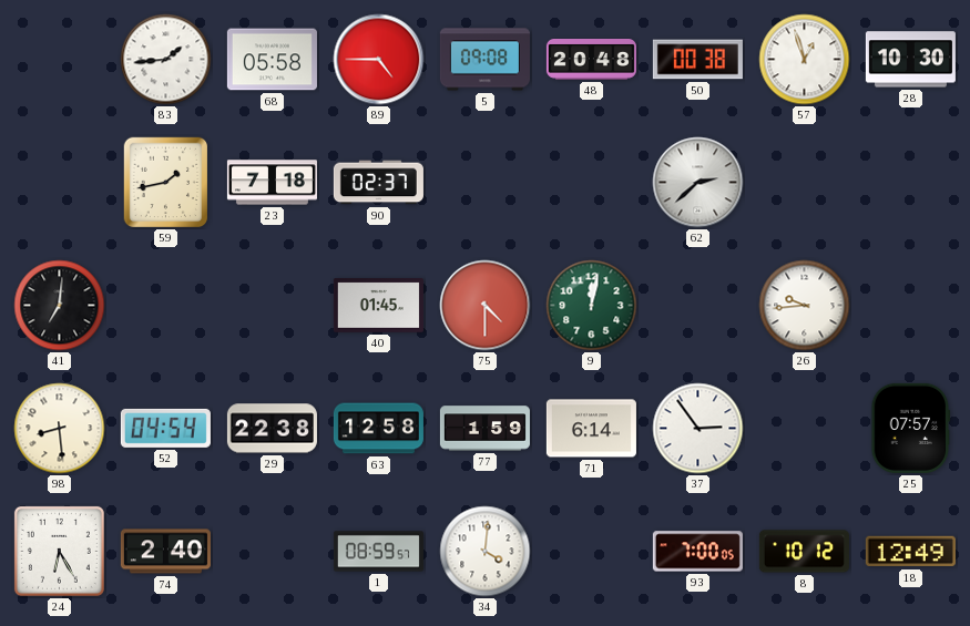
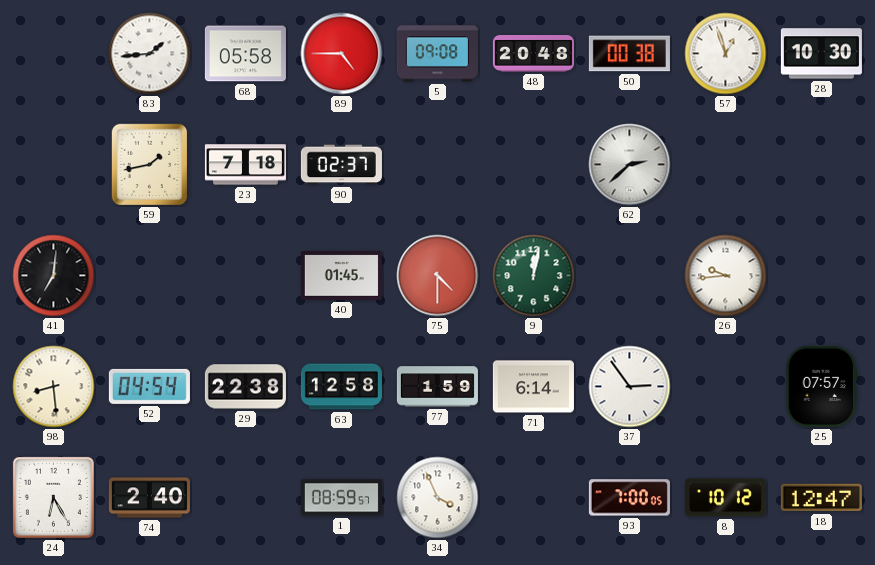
34: 4:01 -> 3:56 (438, 498)
18: 12:49 -> 12:47 (821, 498)
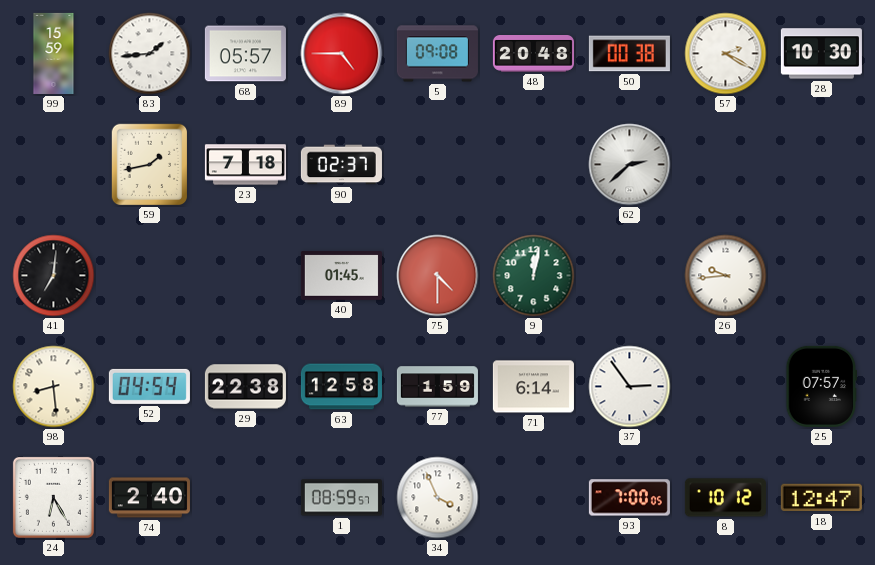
99: none -> 15:59 (54, 53)
68: 05:58 -> 05:57 (245, 54)
57: 12:57 -> 2:20 (726, 54)
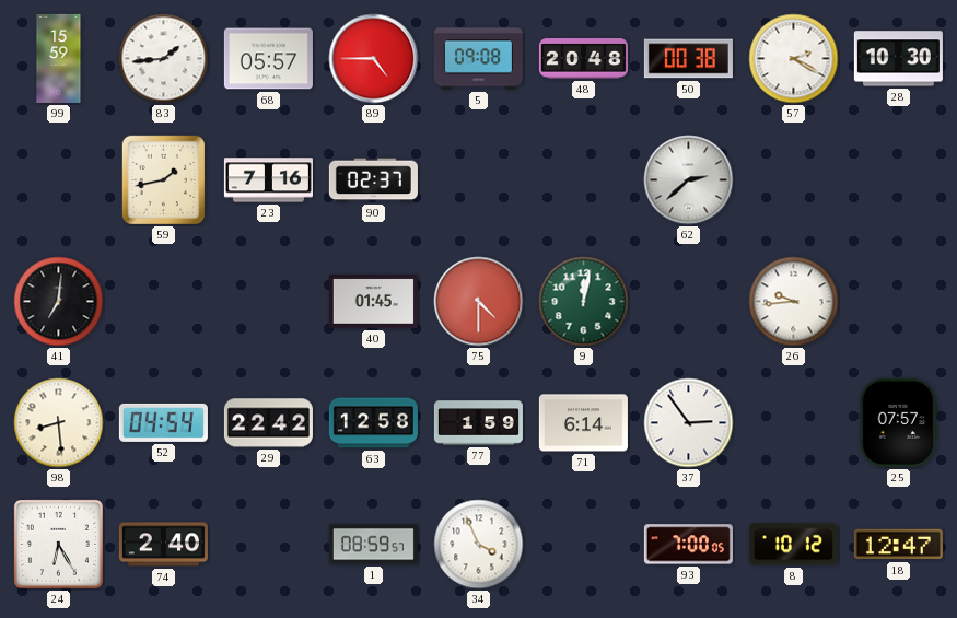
23: 7:18 -> 7:16 (268, 180)
29: 22:38 -> 22:42 (268, 423)
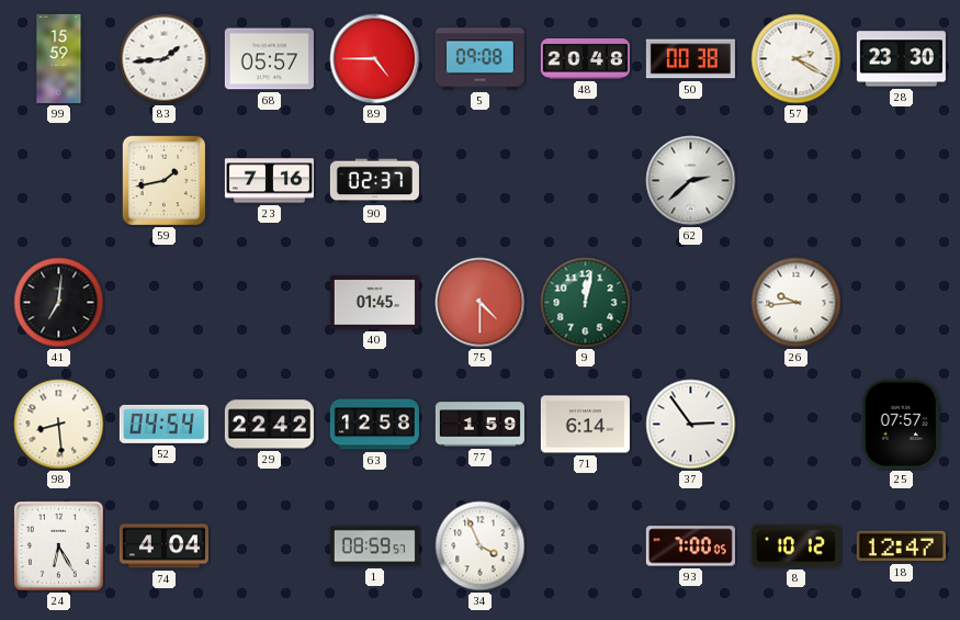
28: 10:30 -> 23:30 (901, 59)
74: 2:40 -> 4:04 (163, 546)
